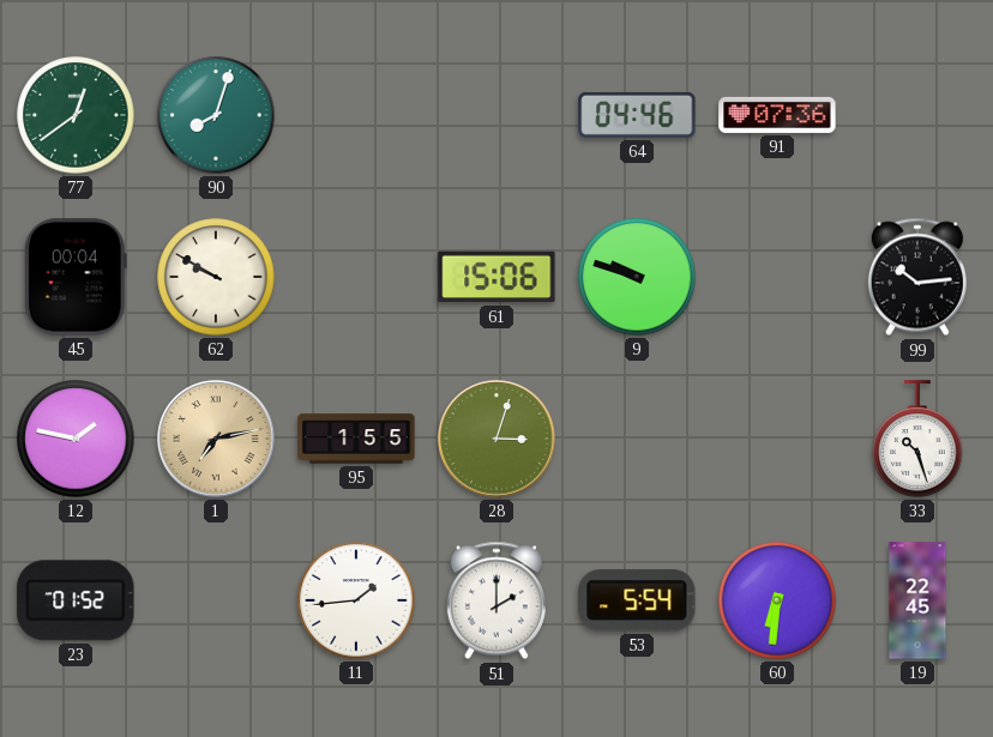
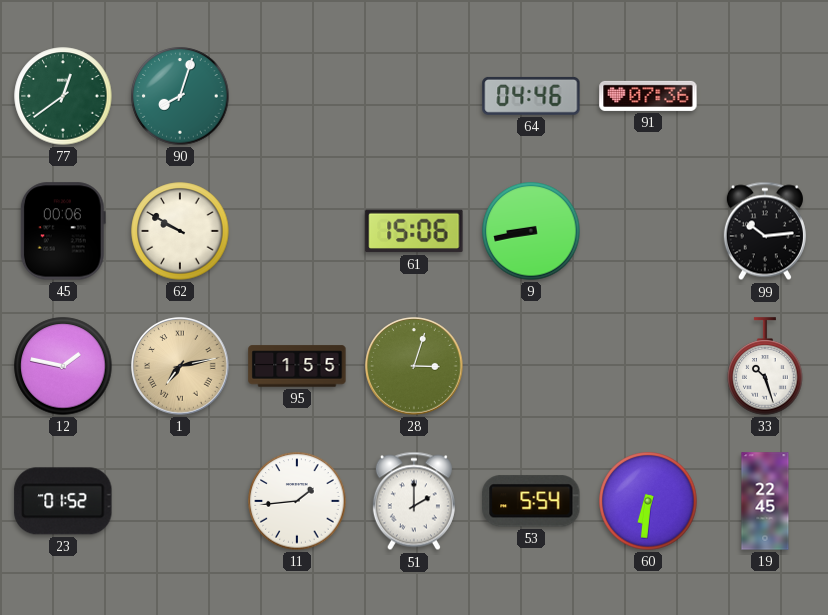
45: 00:04 -> 00:06 (63, 231)
9: 9:48 -> 8:43 (531, 231)
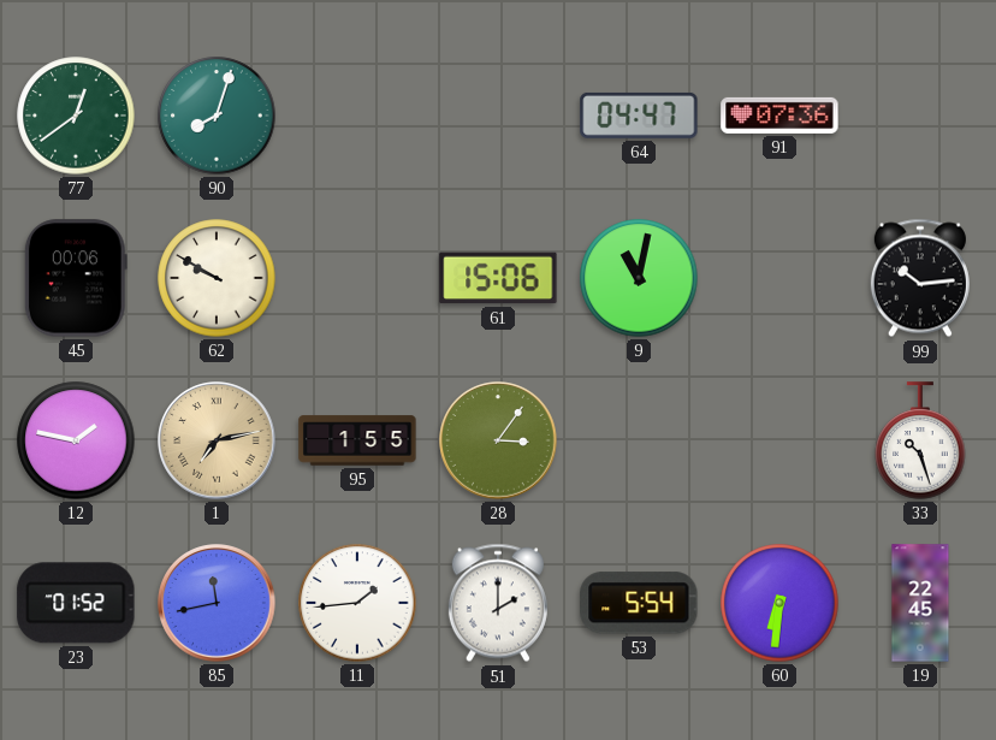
64: 04:46 -> 04:47 (639, 116)
9: 8:43 -> 11:02 (639, 278)
28: 3:03 -> 3:06 (498, 440)
85: none -> 11:43 (217, 603)
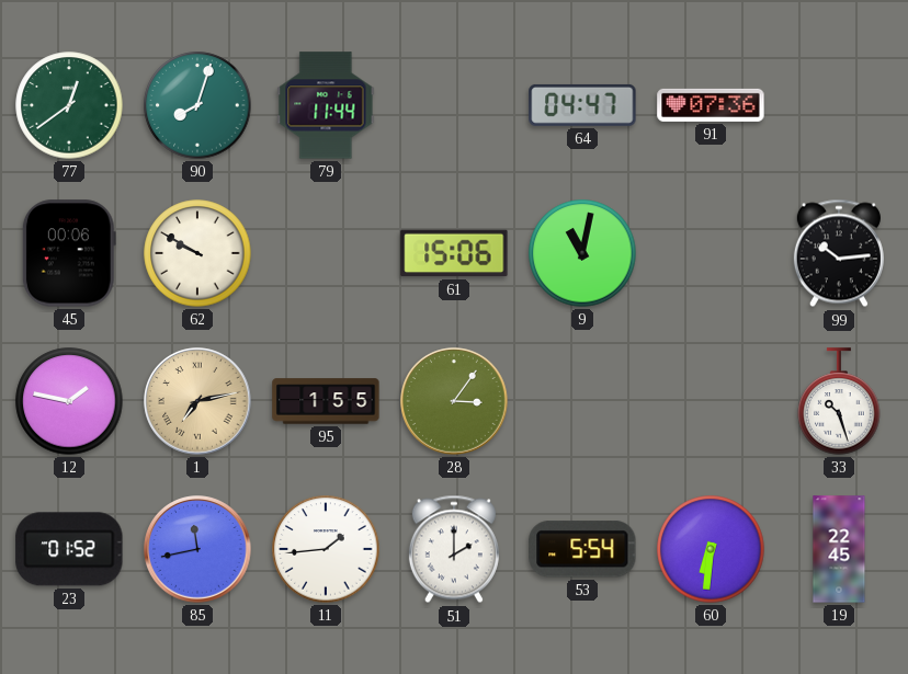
79: none -> 11:44 (326, 105)
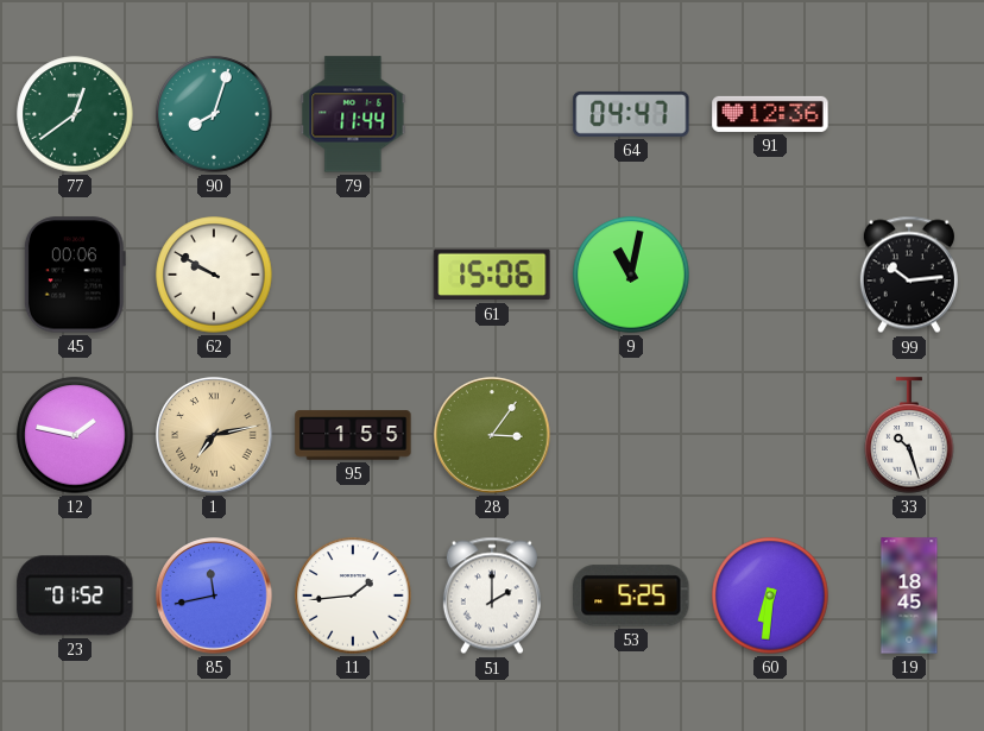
91: 07:36 -> 12:36 (770, 114)
53: 5:54 -> 5:25 (631, 595)
19: 22:45 -> 18:45 (909, 595)
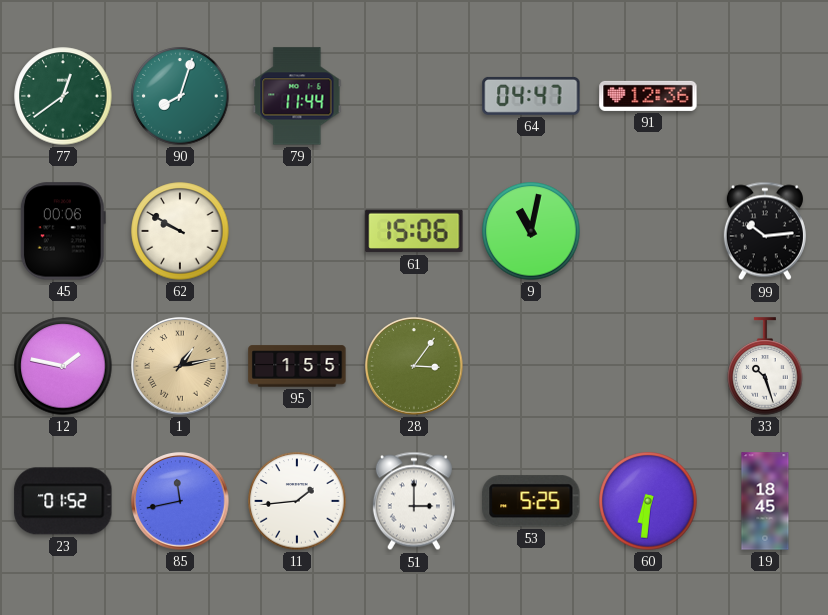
1: 7:13 -> 1:13 (180, 366)
51: 2:00 -> 3:00 (414, 501)
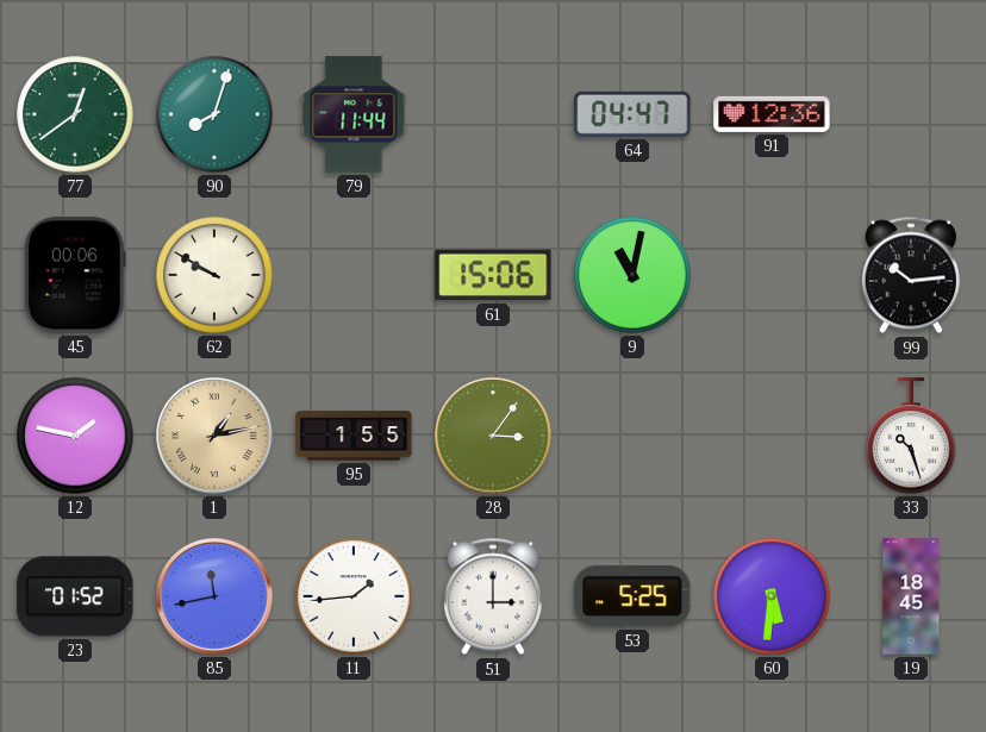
60: 6:31 -> 5:31 (772, 596)
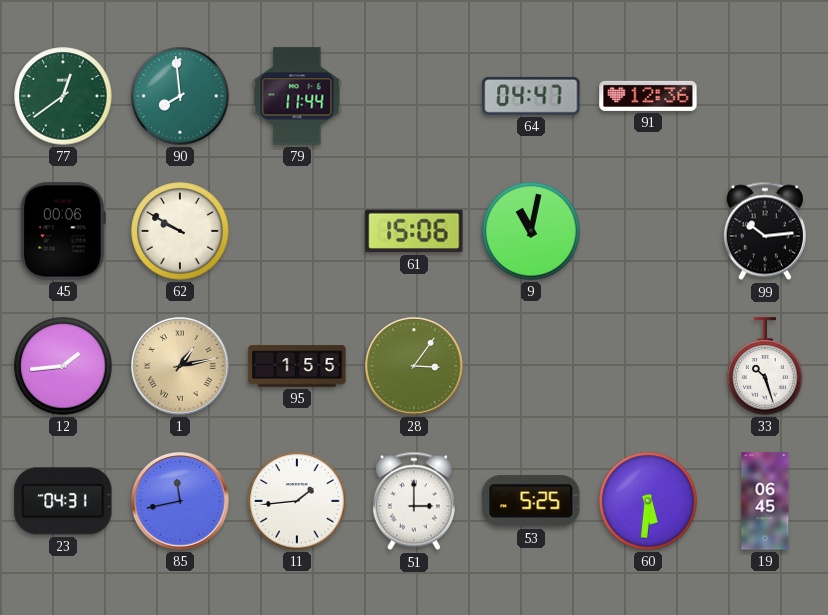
90: 8:03 -> 7:59 (180, 96)
12: 1:47 -> 1:44 (63, 366)
23: 01:52 -> 04:31 (63, 501)
19: 18:45 -> 06:45 (765, 501)
